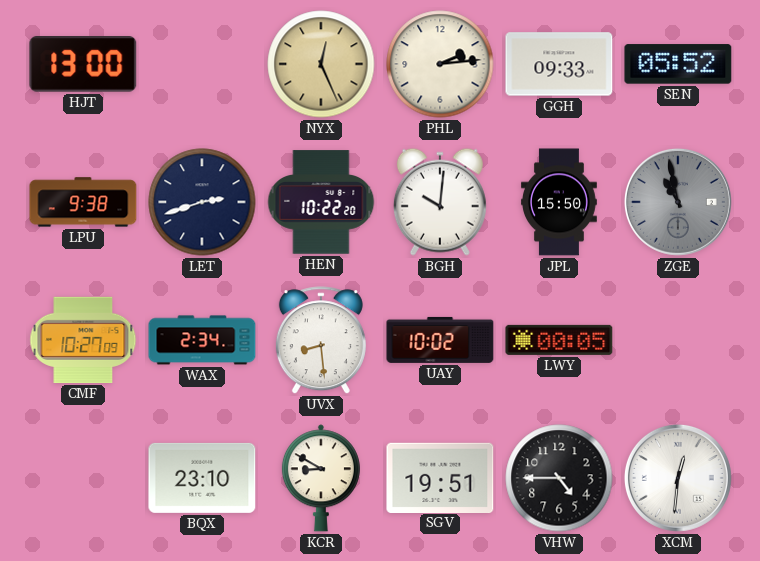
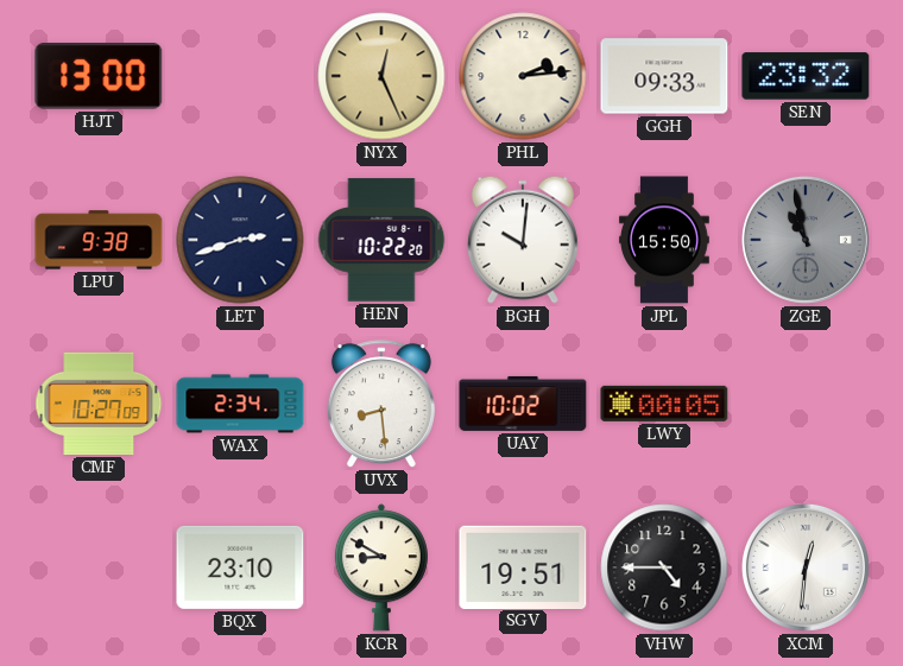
SEN: 05:52 -> 23:32 (806, 76)
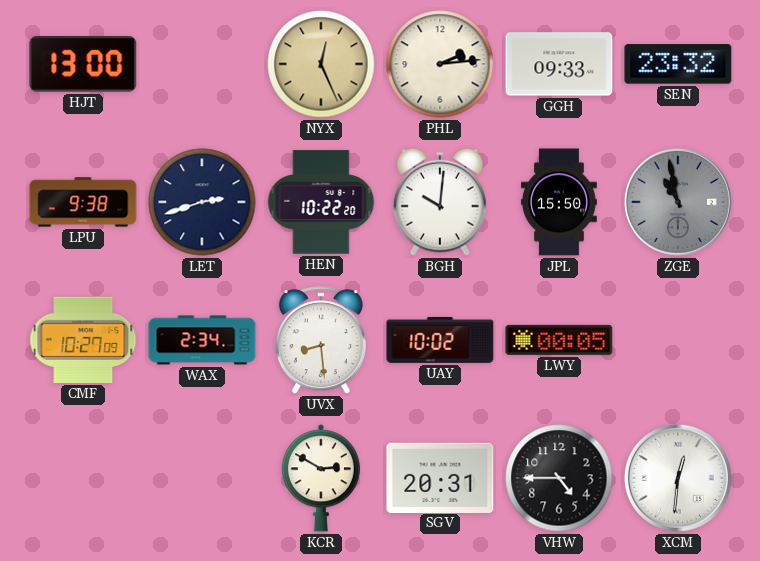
BQX: 23:10 -> none (240, 567)
KCR: 8:50 -> 2:50 (321, 478)
SGV: 19:51 -> 20:31 (440, 477)
